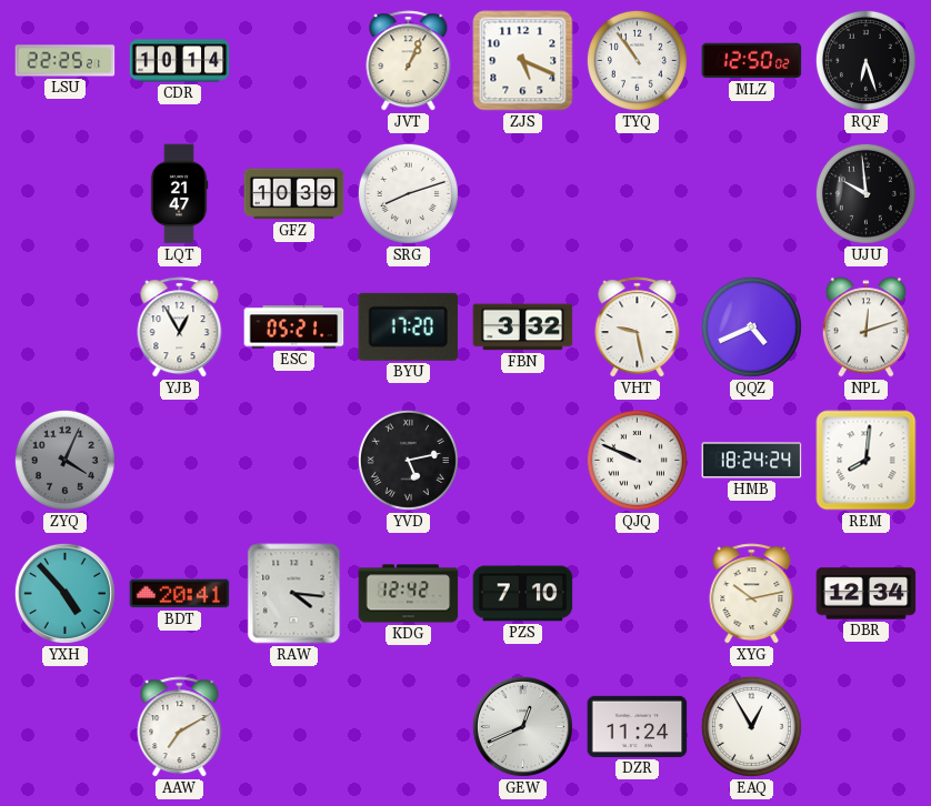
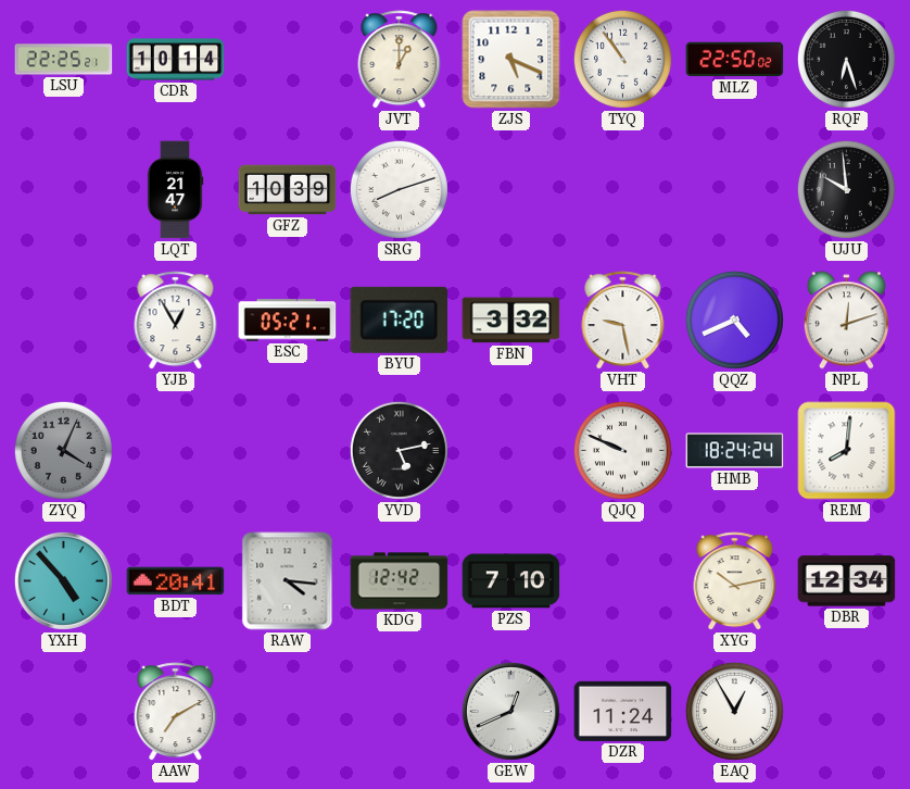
JVT: 1:04 -> 1:00 (400, 60)
MLZ: 12:50 -> 22:50 (735, 60)
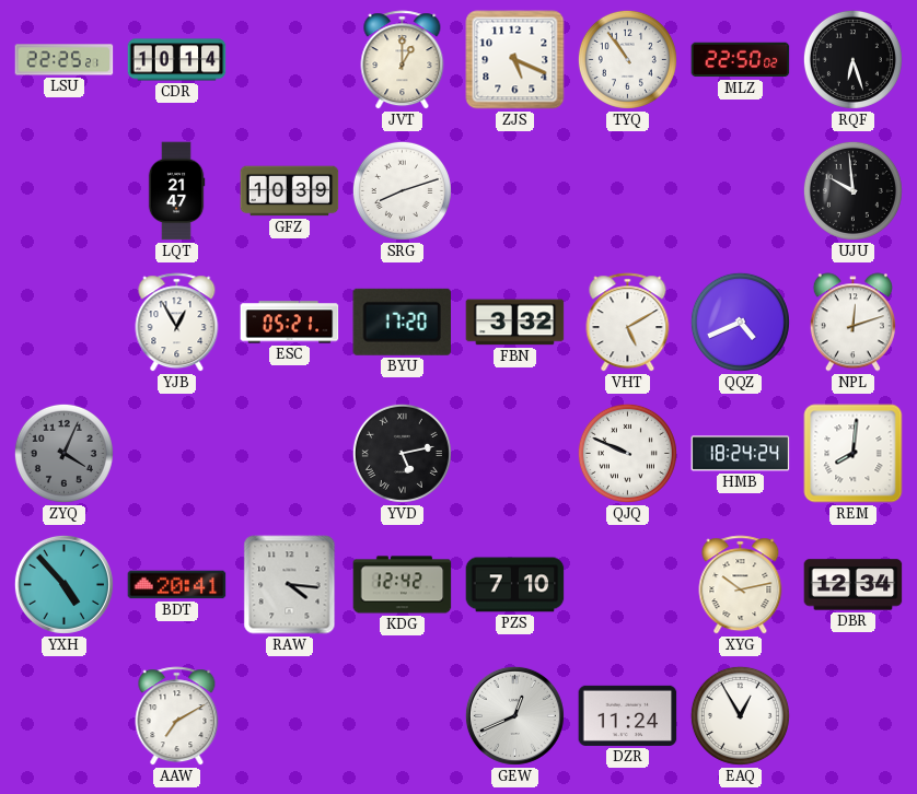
VHT: 9:28 -> 5:10 (628, 323)
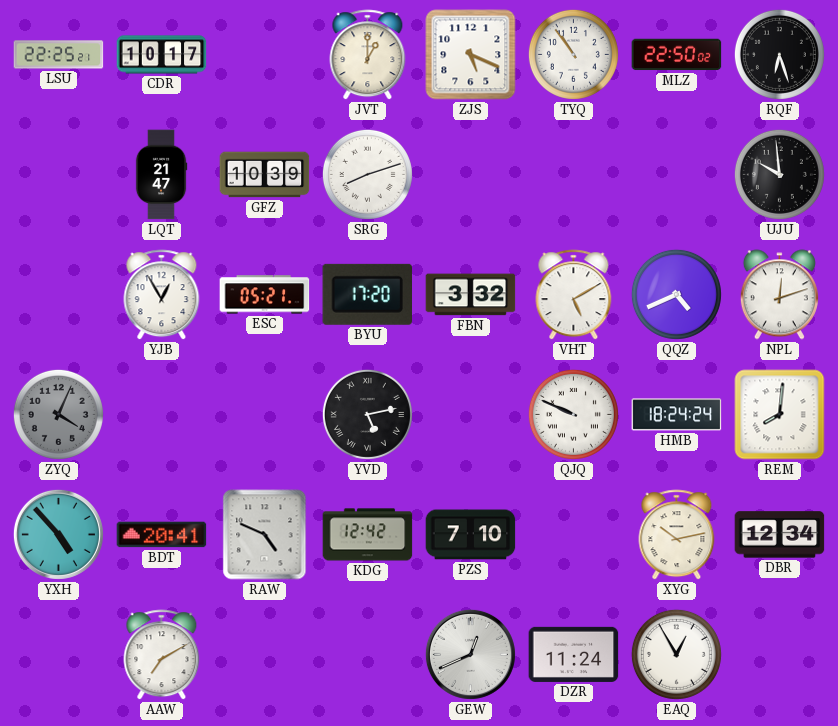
CDR: 10:14 -> 10:17 (162, 55)
RAW: 4:16 -> 4:49 (265, 535)
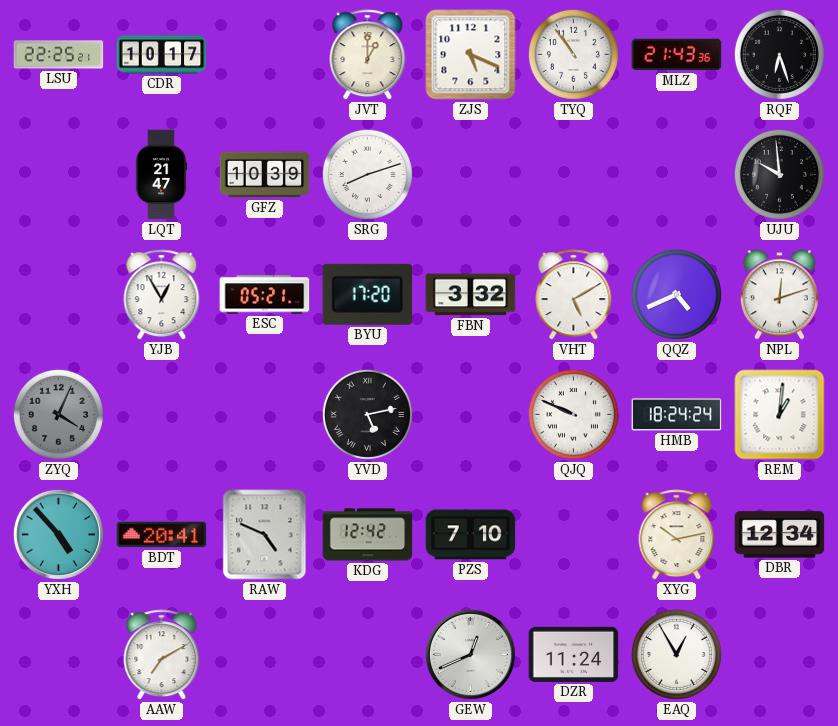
MLZ: 22:50 -> 21:43 (677, 55)
REM: 8:01 -> 1:01 (780, 415)
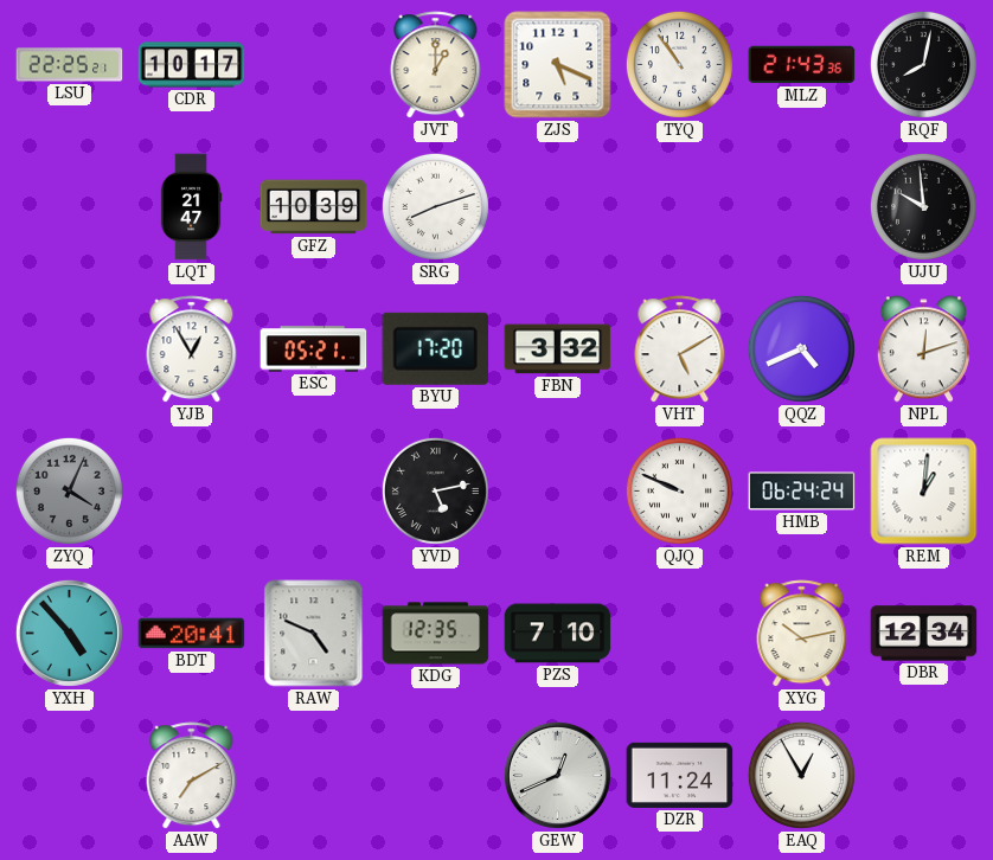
RQF: 6:27 -> 8:02 (923, 64)
HMB: 18:24 -> 06:24 (802, 492)
KDG: 12:42 -> 12:35 (436, 634)
